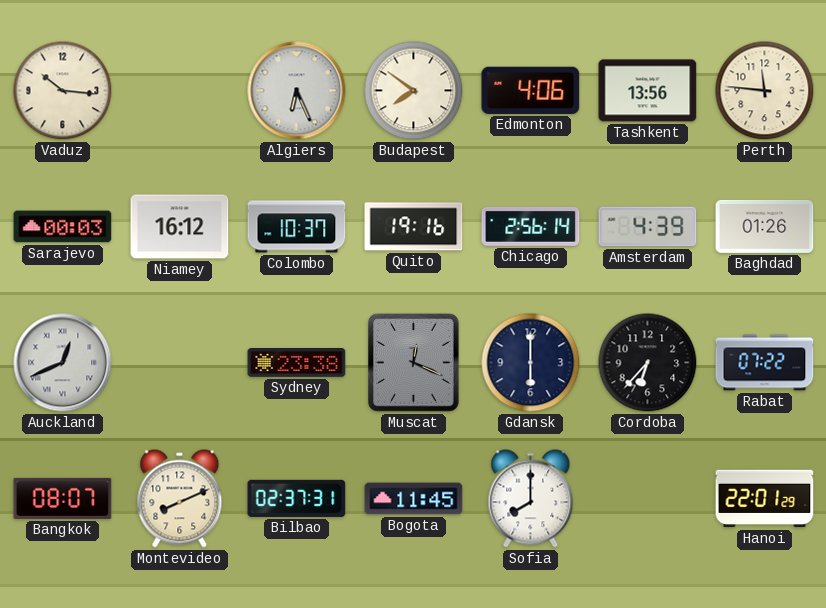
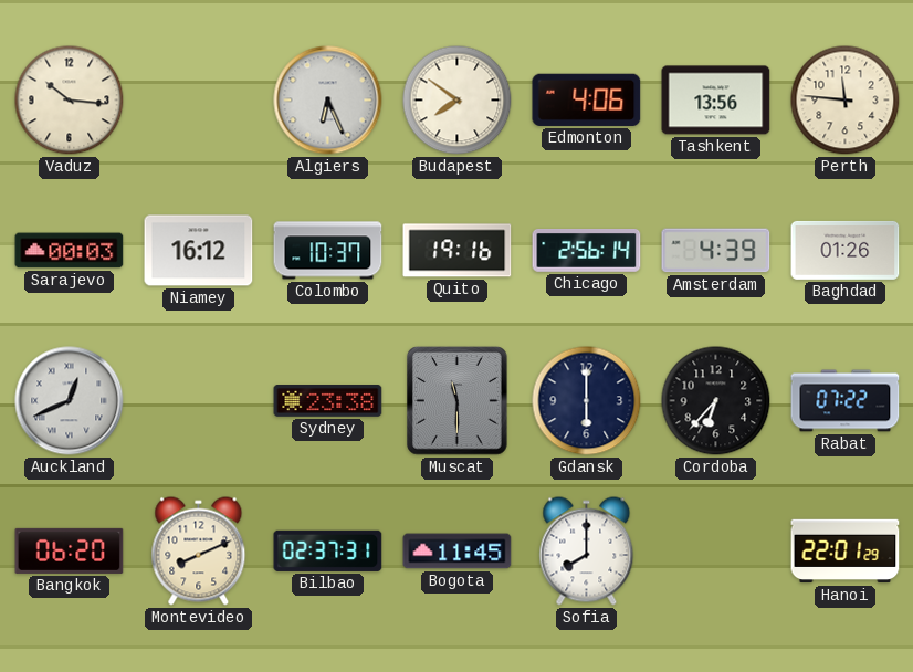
Muscat: 12:19 -> 11:30 (458, 401)
Bangkok: 08:07 -> 06:20 (70, 550)
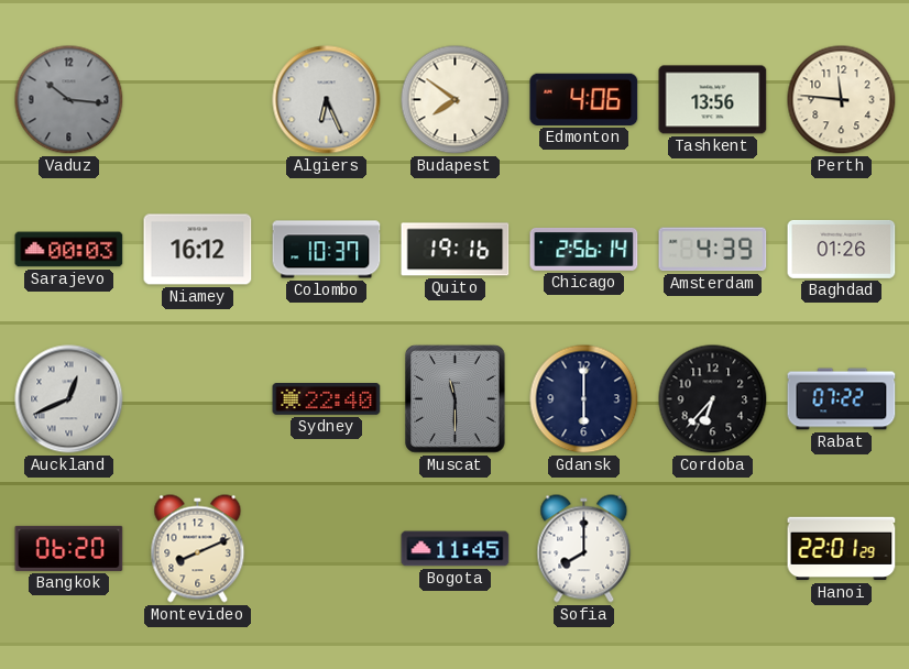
Vaduz dial: cream -> grey (69, 100)
Sydney: 23:38 -> 22:40 (327, 399)
Bilbao: 02:37 -> none (328, 550)
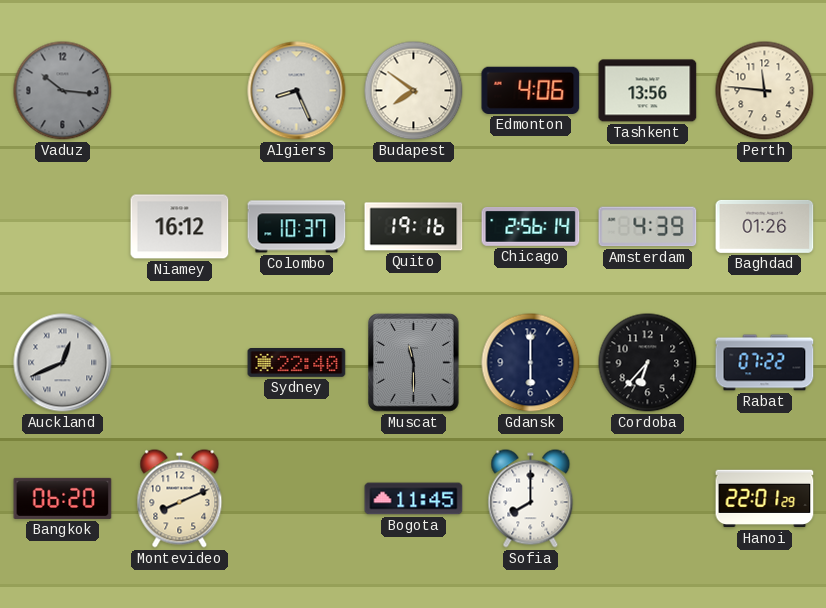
Algiers: 6:26 -> 8:26 (297, 91)
Sarajevo: 00:03 -> none (69, 250)
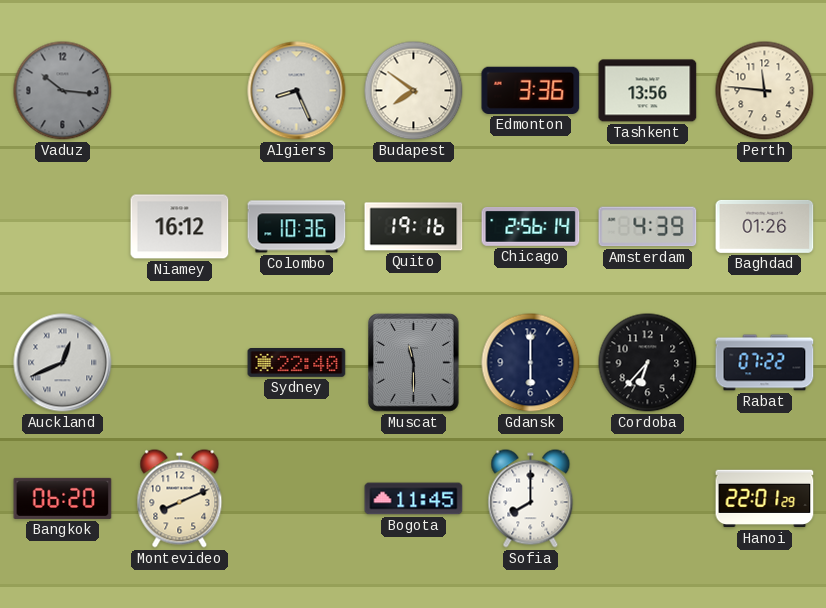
Edmonton: 4:06 -> 3:36 (531, 90)
Colombo: 10:37 -> 10:36 (297, 227)
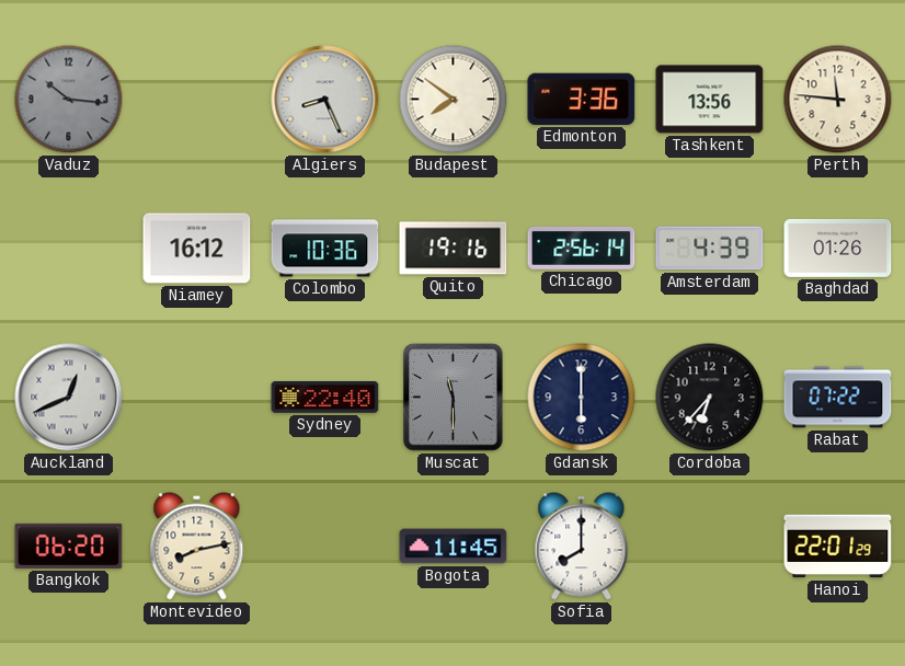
Montevideo: 8:11 -> 8:13 (197, 547)
